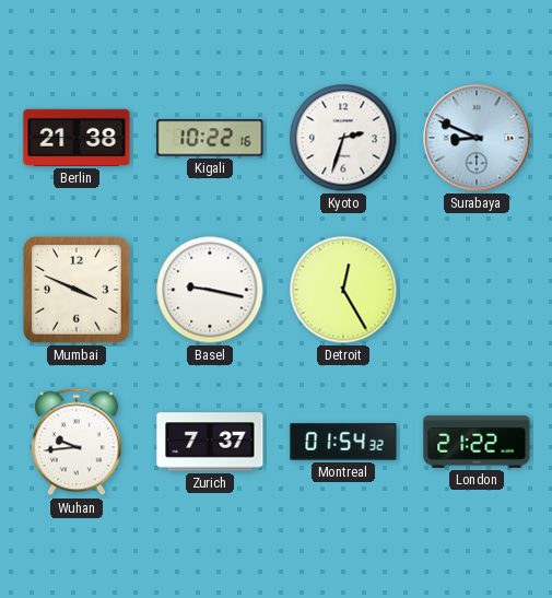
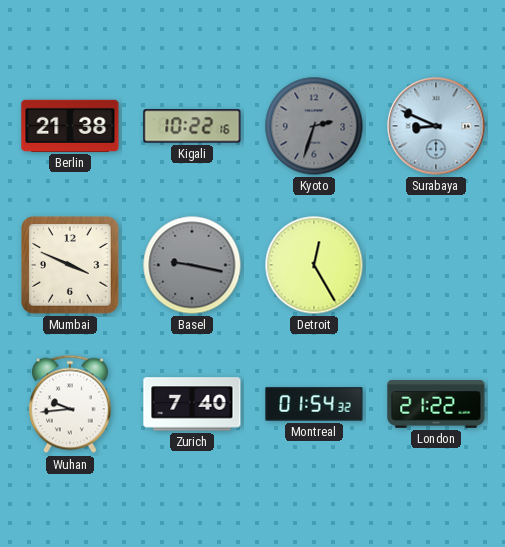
Kyoto dial: white -> grey (314, 126)
Basel dial: white -> grey (192, 265)
Zurich: 7:37 -> 7:40 (192, 404)
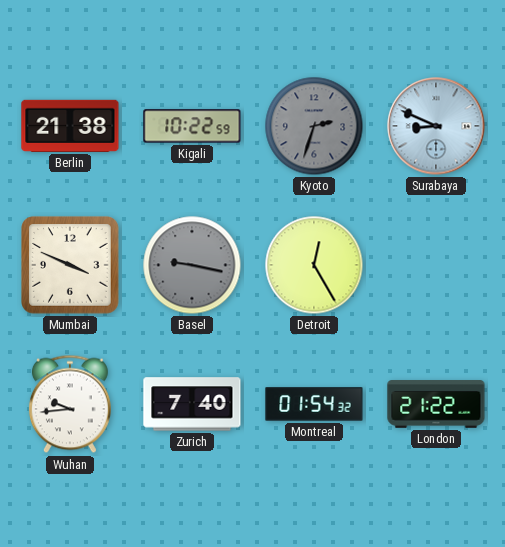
Kigali: 10:22:16 -> 10:22:59 (192, 126)
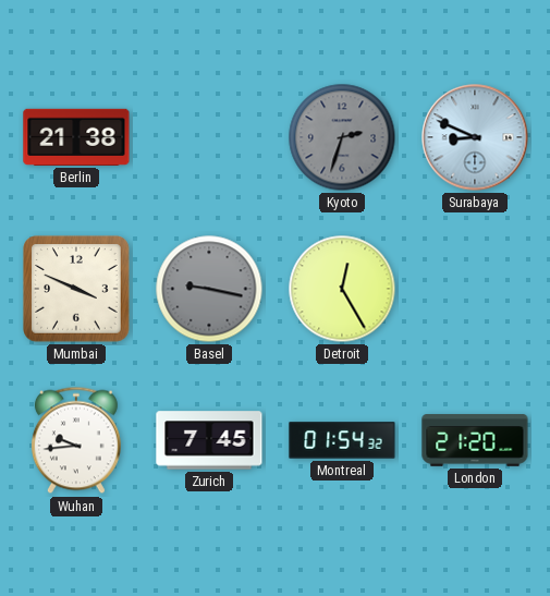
Kigali: 10:22 -> none (192, 126)
Zurich: 7:40 -> 7:45 (209, 440)
London: 21:22 -> 21:20 (475, 440)
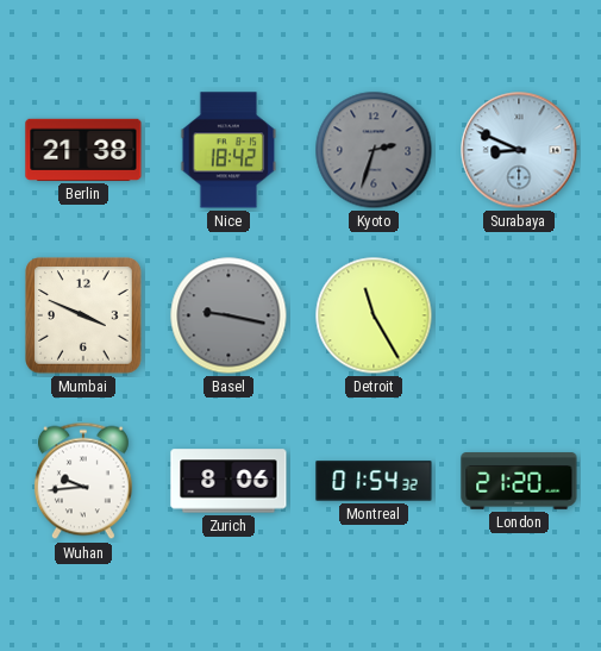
Nice: none -> 18:42 (228, 150)
Detroit: 12:25 -> 11:25 (374, 315)
Zurich: 7:45 -> 8:06 (228, 481)
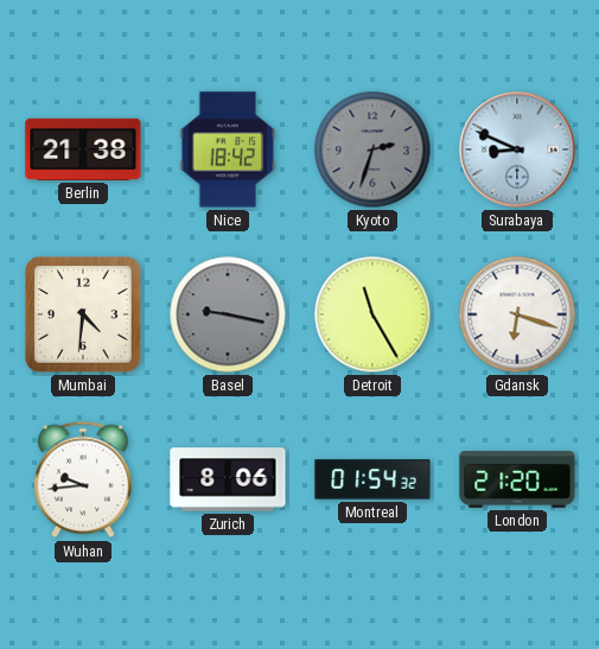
Mumbai: 3:49 -> 4:31 (83, 314)
Gdansk: none -> 6:18 (517, 314)
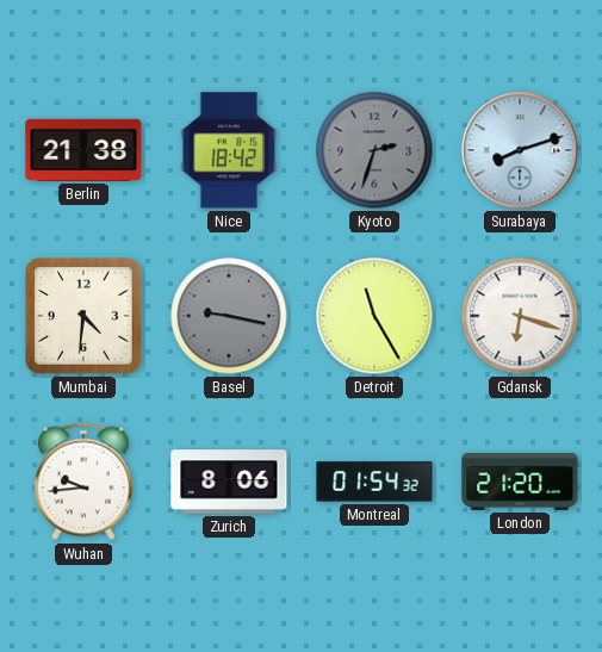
Surabaya: 8:49 -> 8:12 (520, 150)
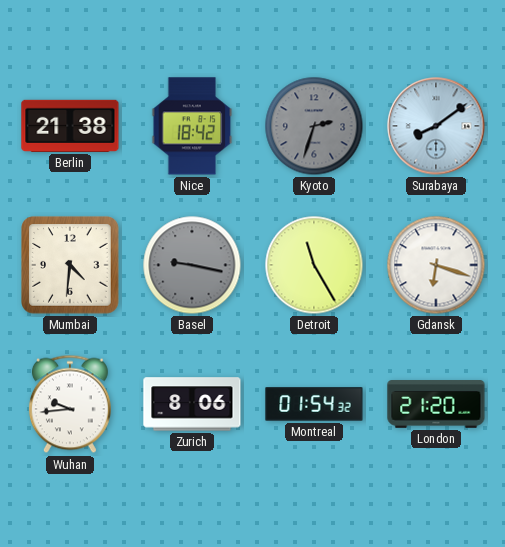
Surabaya: 8:12 -> 8:09 (436, 126)
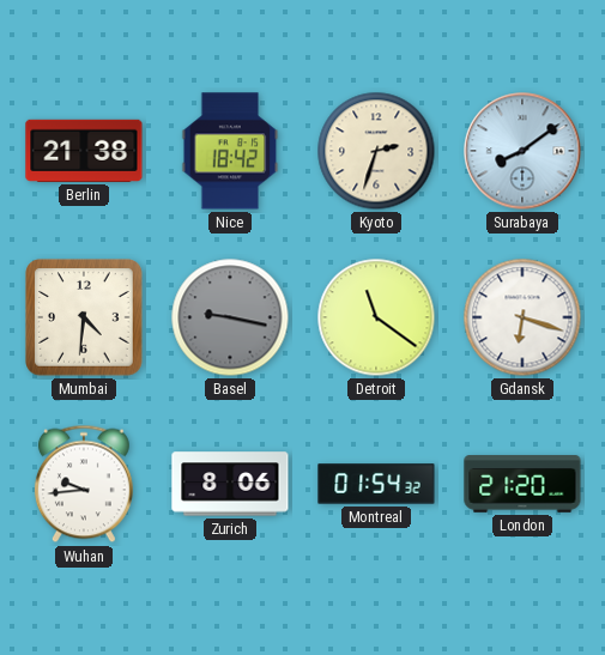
Kyoto dial: grey -> cream (376, 151)
Detroit: 11:25 -> 11:21 (376, 317)
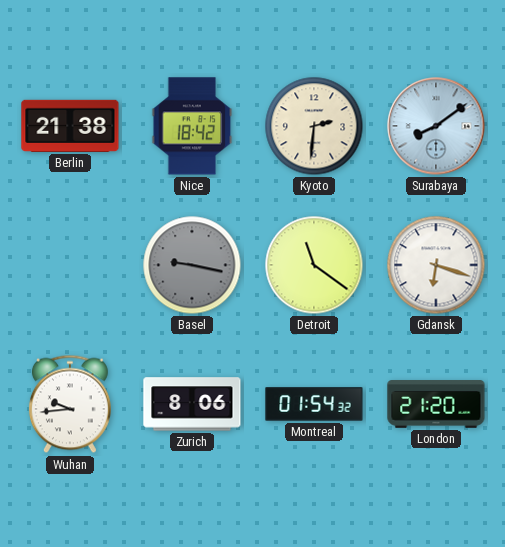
Kyoto: 2:33 -> 2:31 (314, 126)
Mumbai: 4:31 -> none (84, 317)
